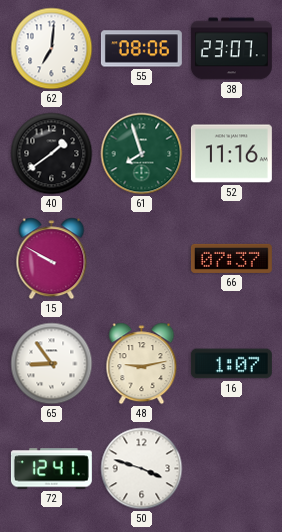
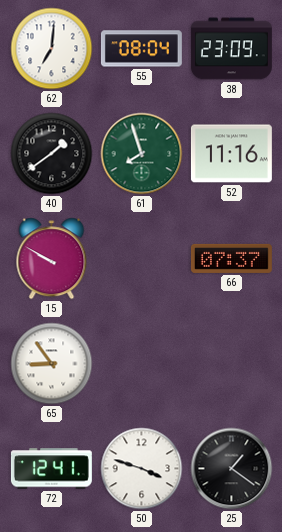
55: 08:06 -> 08:04 (141, 49)
38: 23:07 -> 23:09 (231, 49)
48: 9:13 -> none (142, 364)
16: 1:07 -> none (231, 364)
25: none -> 1:21 (232, 469)
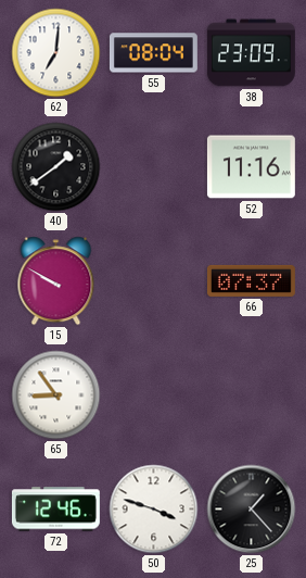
61: 7:57 -> none (142, 154)
72: 12:41 -> 12:46 (55, 510)
25: 1:21 -> 1:23 (252, 510)
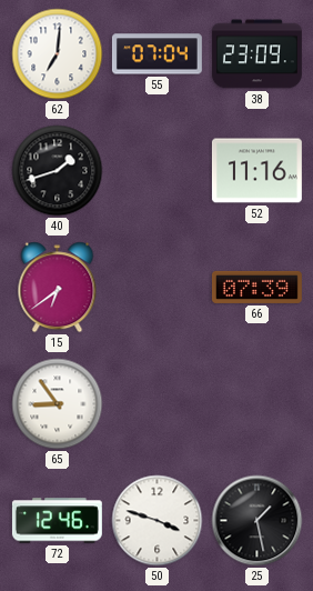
55: 08:04 -> 07:04 (156, 54)
40: 1:39 -> 1:42 (58, 171)
15: 9:50 -> 6:39 (58, 288)
66: 07:37 -> 07:39 (256, 287)
25: 1:23 -> 1:28 (258, 521)
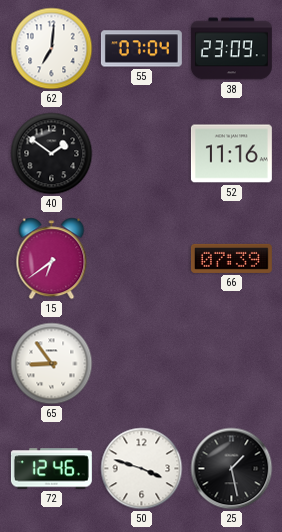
40: 1:42 -> 1:51 (52, 154)
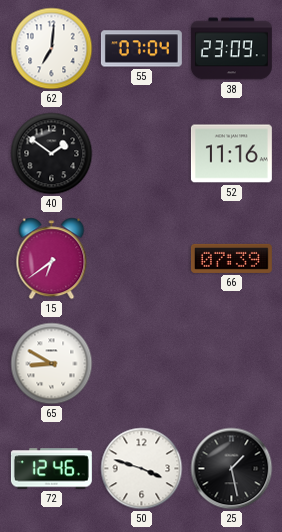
65: 8:54 -> 8:50 (52, 364)
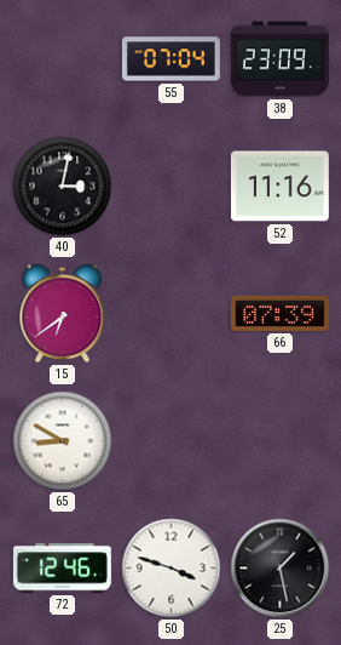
62: 7:01 -> none (52, 49)
40: 1:51 -> 3:02 (63, 187)
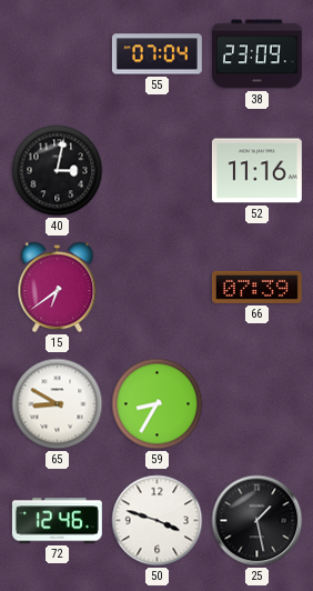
59: none -> 8:35 (158, 404)
